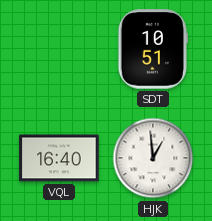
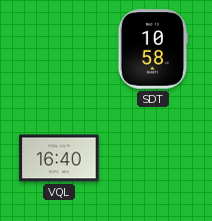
SDT: 10:51 -> 10:58 (152, 49)
HJK: 12:59 -> none (153, 158)
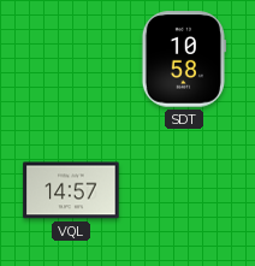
VQL: 16:40 -> 14:57 (71, 190)
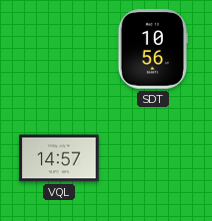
SDT: 10:58 -> 10:56 (152, 49)
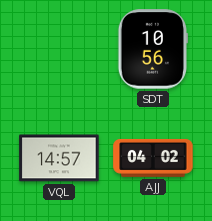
AJJ: none -> 04:02 (153, 158)
